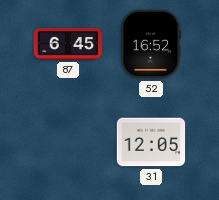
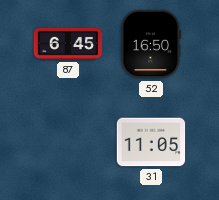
52: 16:52 -> 16:50 (151, 44)
31: 12:05 -> 11:05 (151, 142)
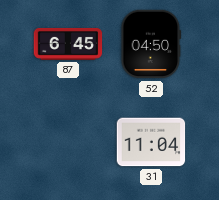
52: 16:50 -> 04:50 (151, 44)
31: 11:05 -> 11:04 (151, 142)
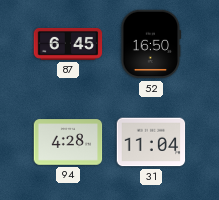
52: 04:50 -> 16:50 (151, 44)
94: none -> 4:28 (68, 142)
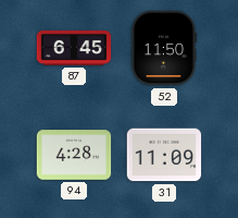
52: 16:50 -> 11:50 (164, 48)
31: 11:04 -> 11:09 (164, 155)
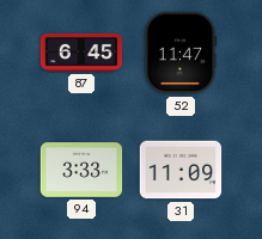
52: 11:50 -> 11:47 (181, 53)
94: 4:28 -> 3:33 (81, 170)
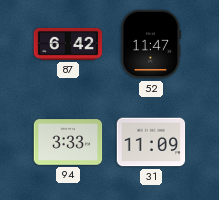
87: 6:45 -> 6:42 (68, 44)
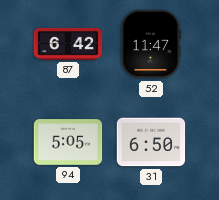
94: 3:33 -> 5:05 (68, 142)
31: 11:09 -> 6:50 (151, 142)
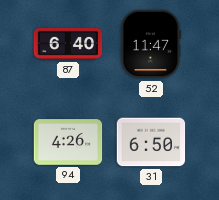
87: 6:42 -> 6:40 (68, 44)
94: 5:05 -> 4:26 (68, 142)
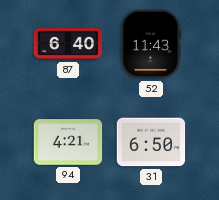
52: 11:47 -> 11:43 (151, 44)
94: 4:26 -> 4:21 (68, 142)
